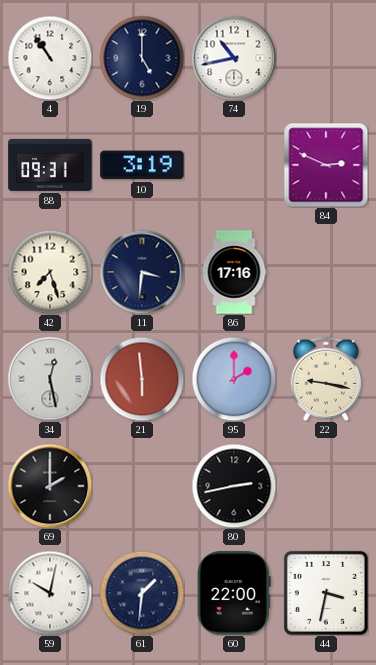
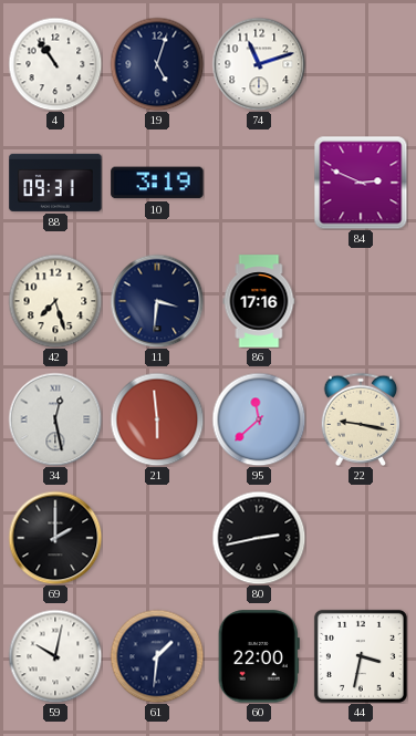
19: 5:00 -> 5:03 (157, 64)
74: 10:43 -> 11:12 (259, 64)
95: 2:00 -> 11:38 (259, 419)
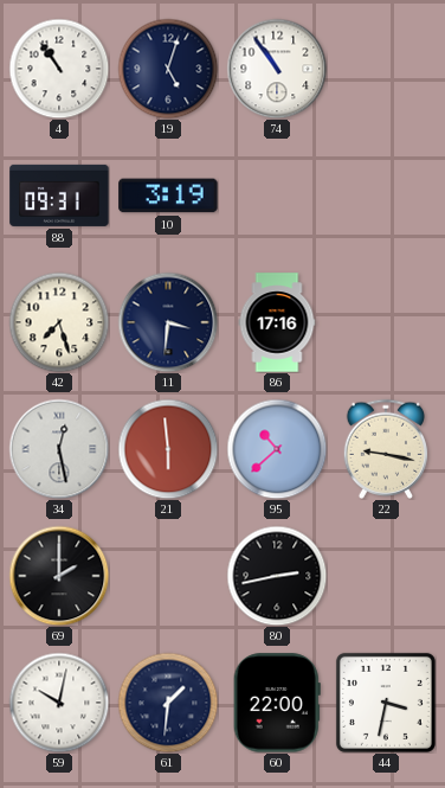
74: 11:12 -> 10:54 (277, 69)
84: 2:49 -> none (361, 183)
95: 11:38 -> 10:38 (277, 449)
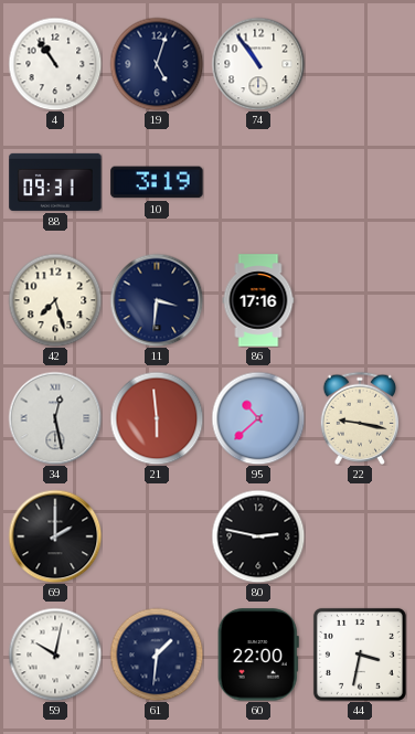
80: 2:43 -> 2:47 (258, 536)
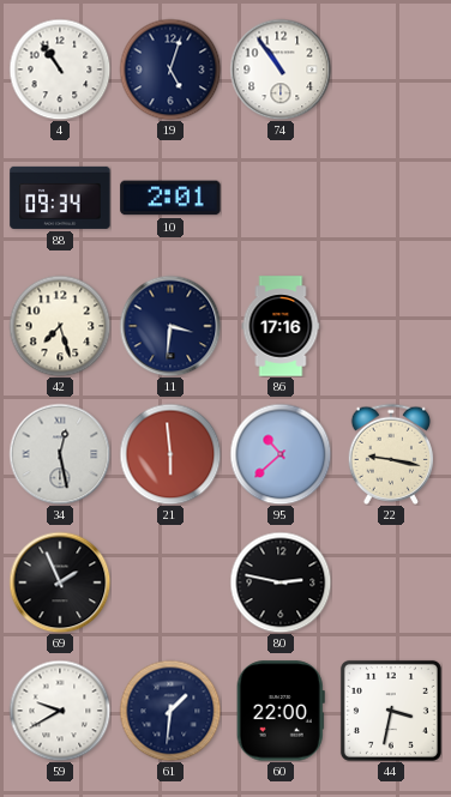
88: 09:31 -> 09:34 (60, 198)
10: 3:19 -> 2:01 (170, 198)
69: 2:00 -> 1:56 (60, 582)
59: 10:02 -> 9:40 (60, 711)
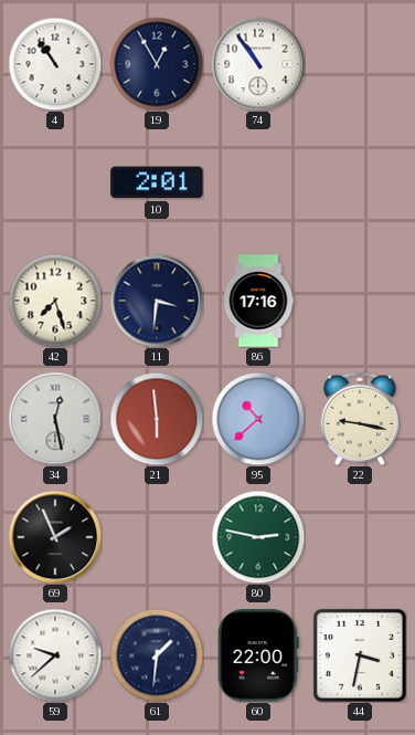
19: 5:03 -> 12:55 (157, 64)
88: 09:34 -> none (60, 198)
80 dial: black -> green (258, 537)
59: 9:40 -> 9:38 (55, 655)
